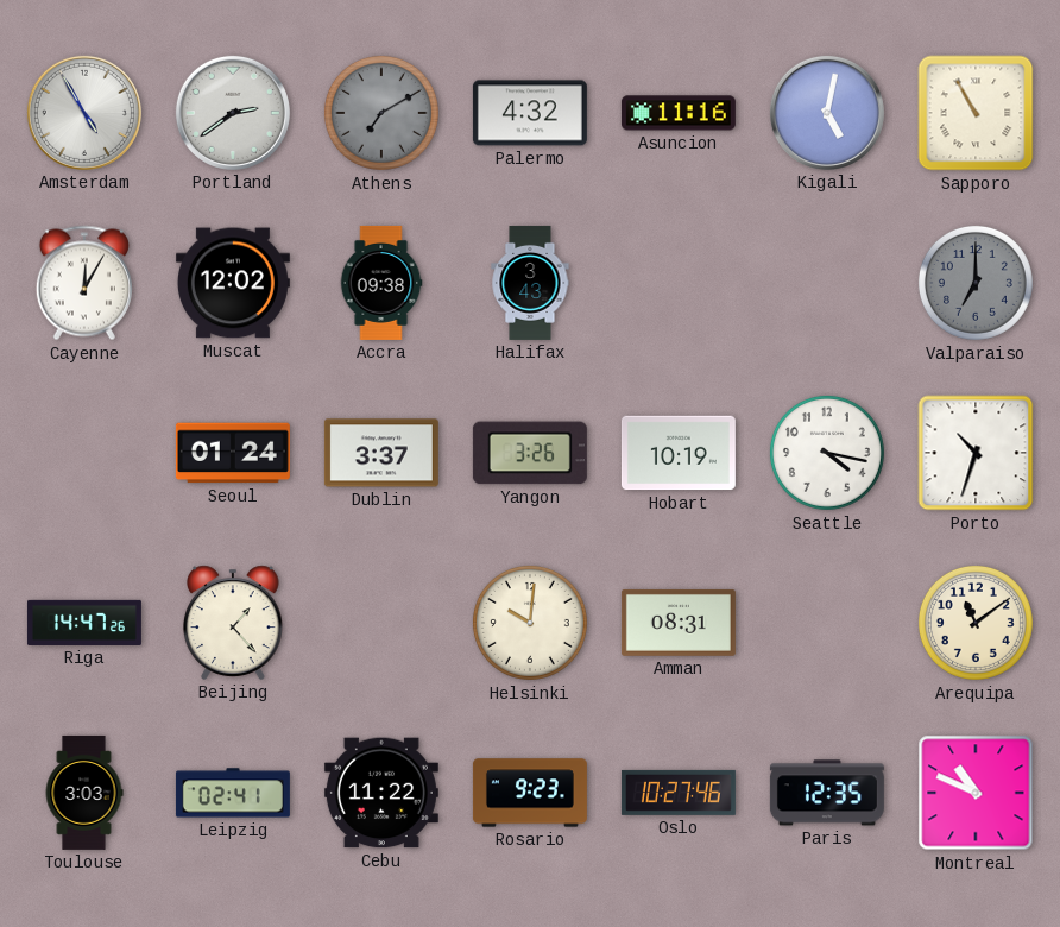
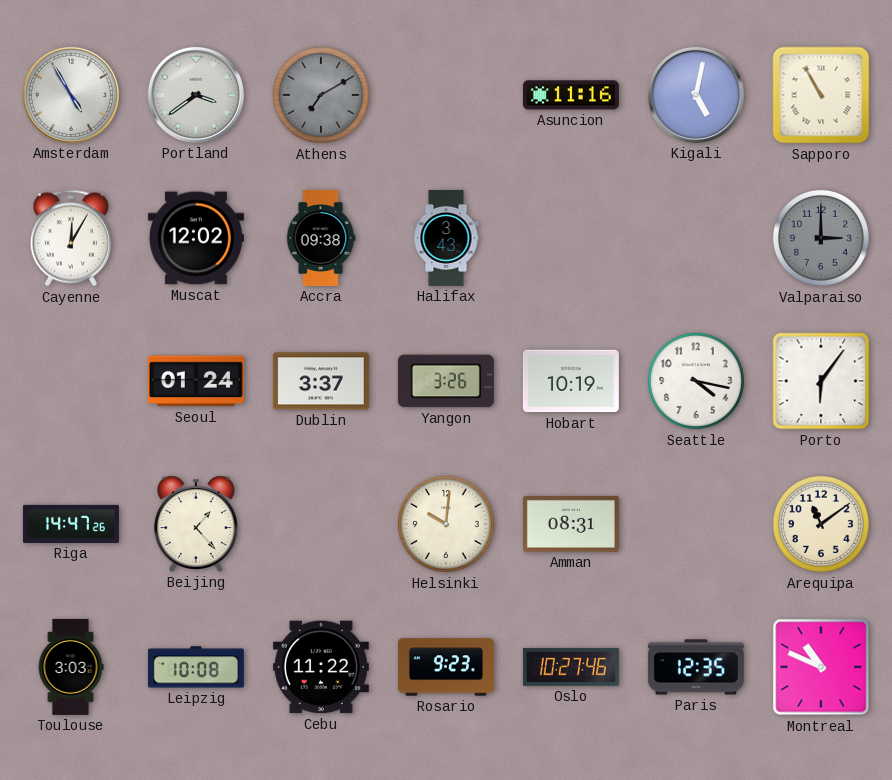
Portland: 2:39 -> 3:39 (196, 95)
Palermo: 4:32 -> none (530, 113)
Valparaiso: 7:00 -> 3:00 (821, 238)
Porto: 10:33 -> 6:06 (821, 381)
Leipzig: 02:41 -> 10:08 (196, 667)
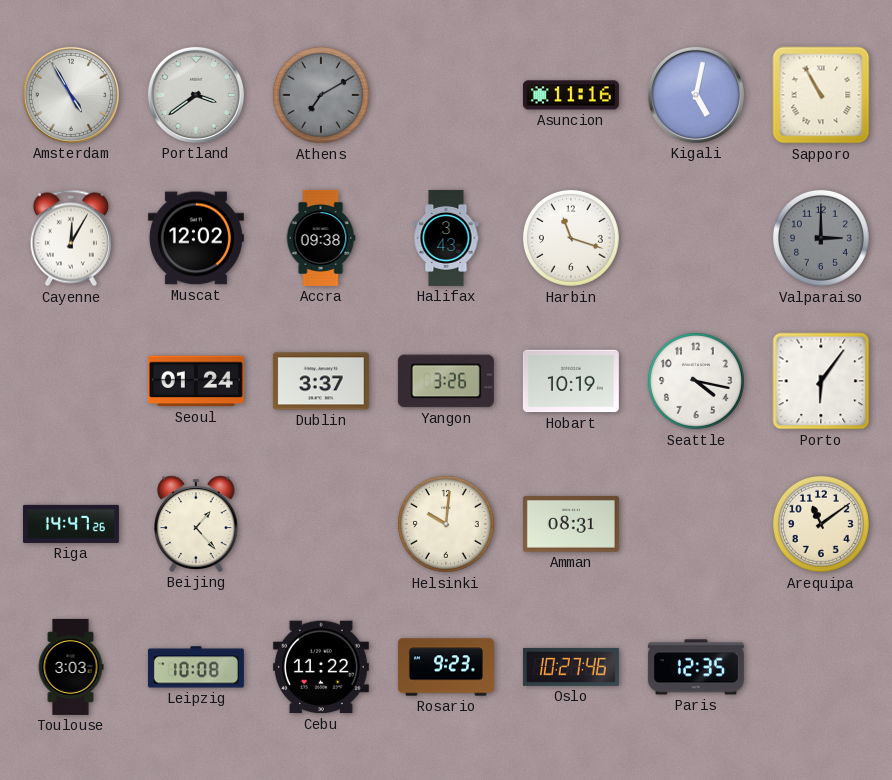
Harbin: none -> 11:18 (571, 238)
Montreal: 10:49 -> none (821, 667)
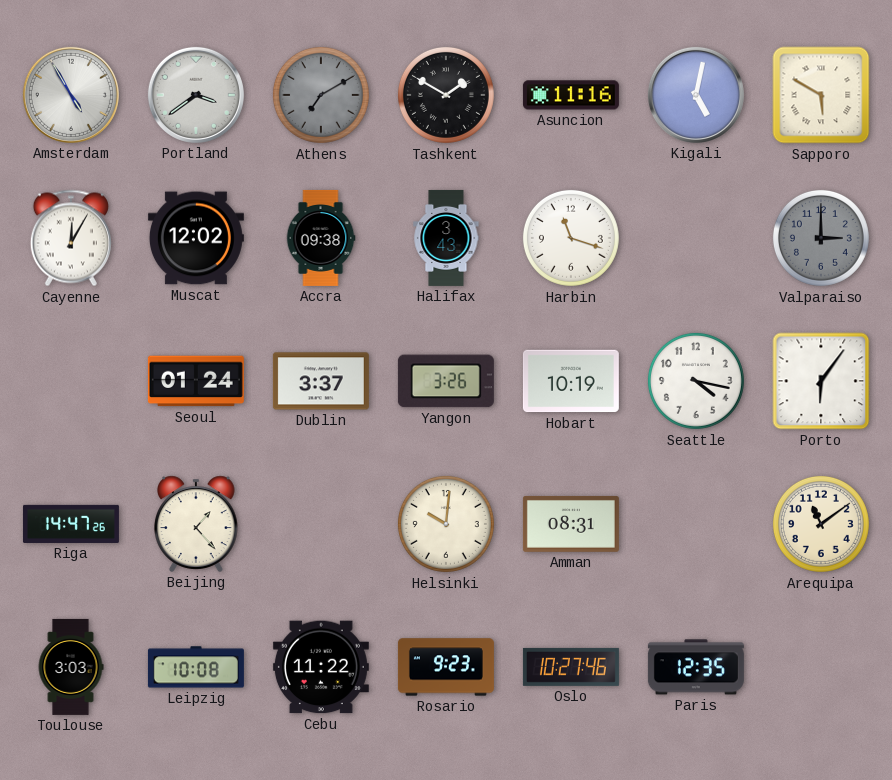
Tashkent: none -> 1:50 (446, 95)
Sapporo: 10:55 -> 5:50 (821, 95)
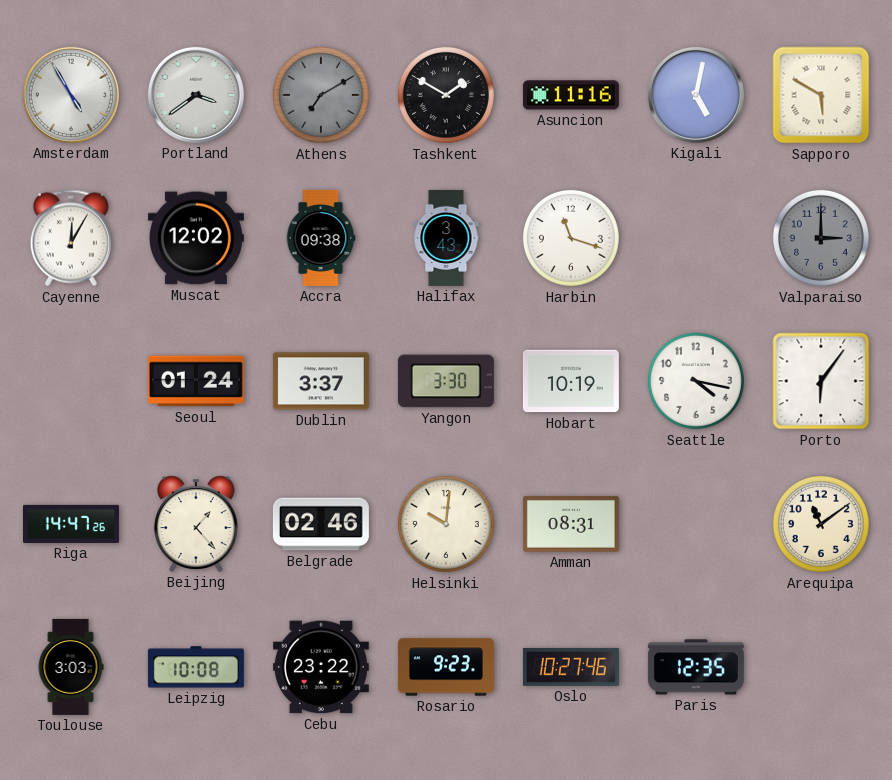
Yangon: 3:26 -> 3:30 (446, 381)
Belgrade: none -> 02:46 (321, 524)
Cebu: 11:22 -> 23:22 (321, 667)
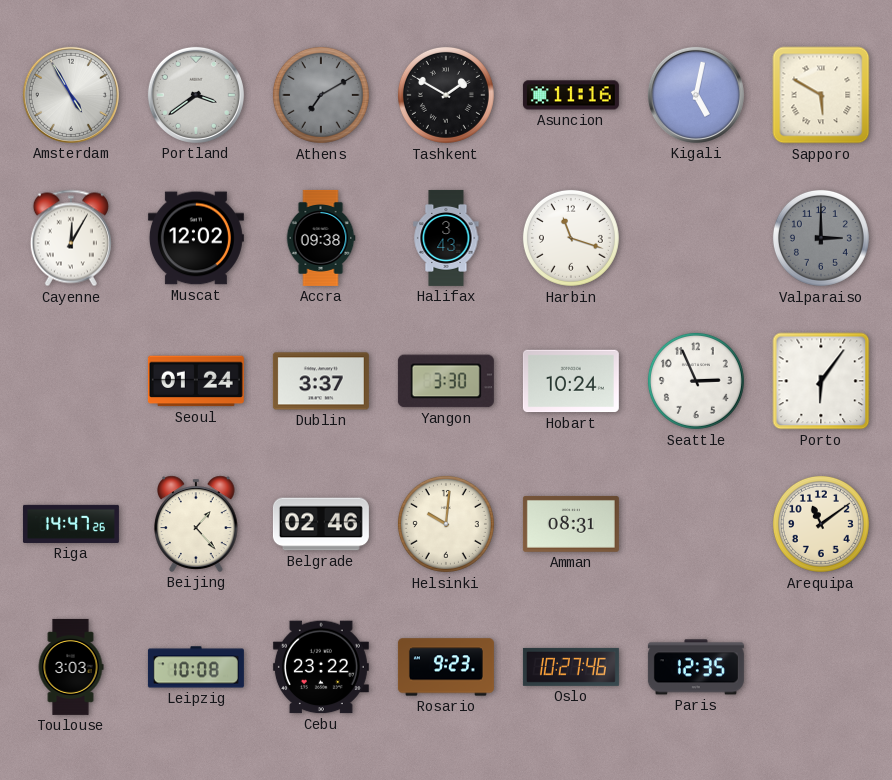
Hobart: 10:19 -> 10:24 (571, 381)
Seattle: 4:17 -> 2:56 (696, 381)
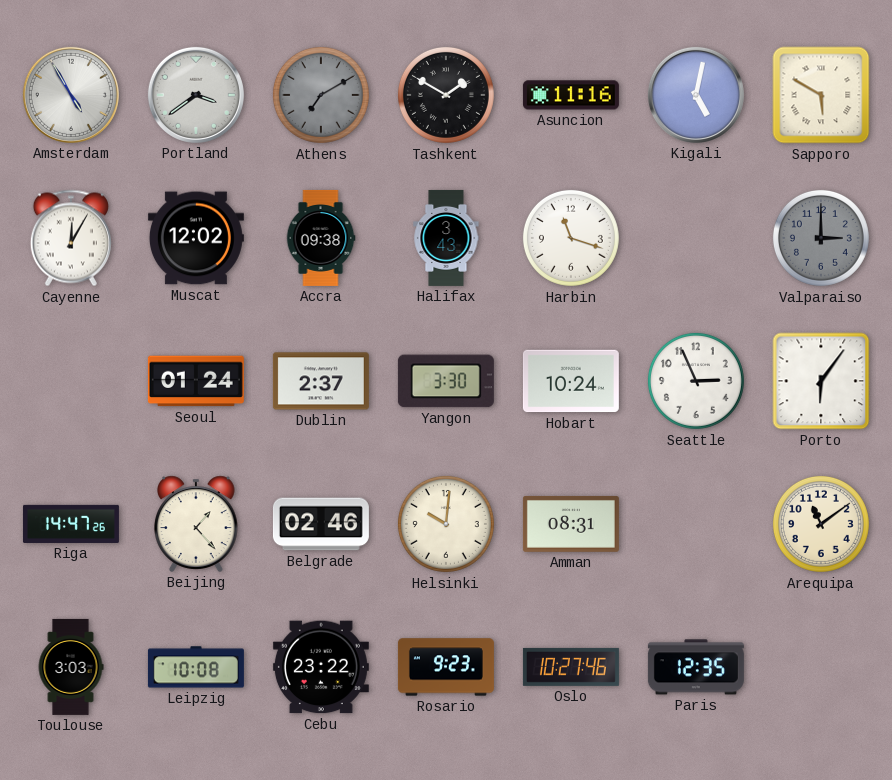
Dublin: 3:37 -> 2:37 (321, 381)
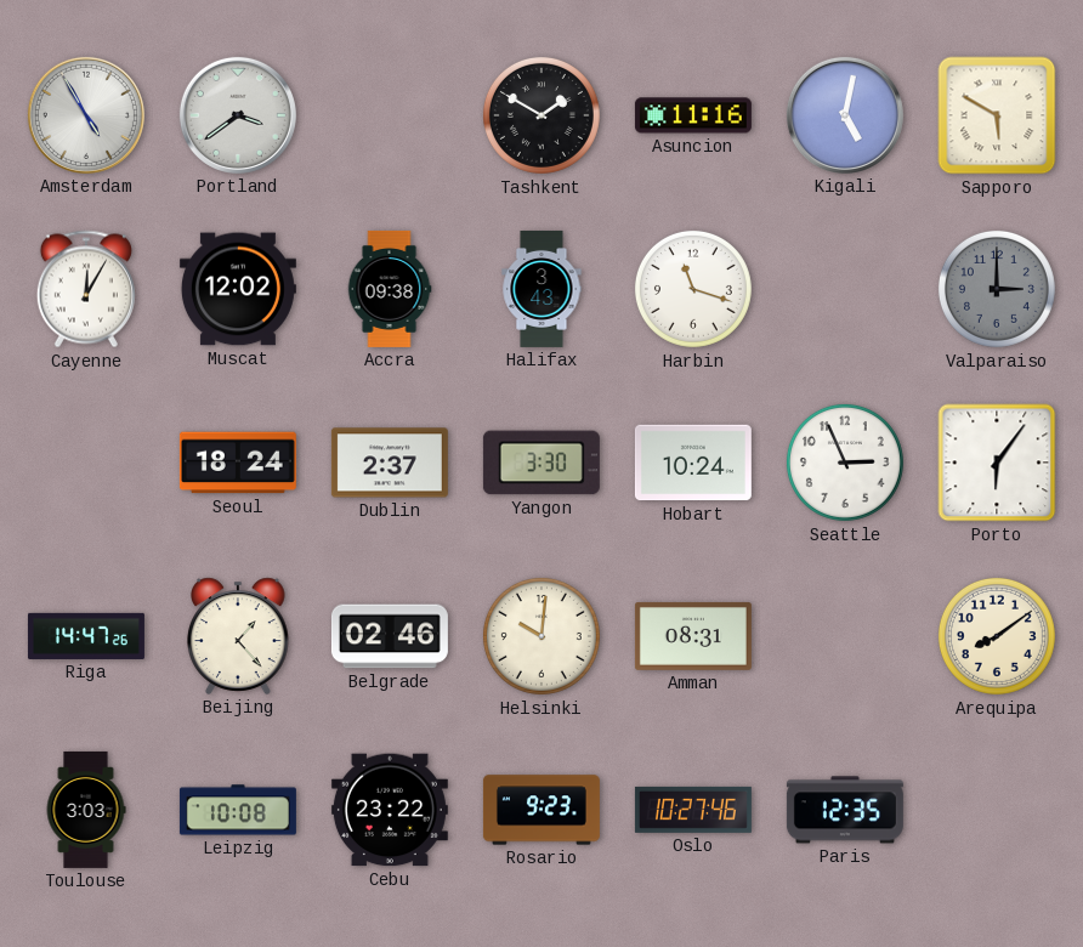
Athens: 7:10 -> none (321, 95)
Seoul: 01:24 -> 18:24 (238, 463)
Arequipa: 11:09 -> 8:09 (997, 636)
